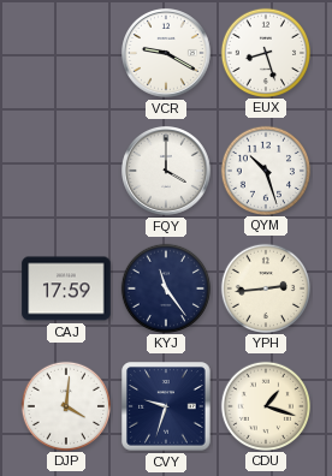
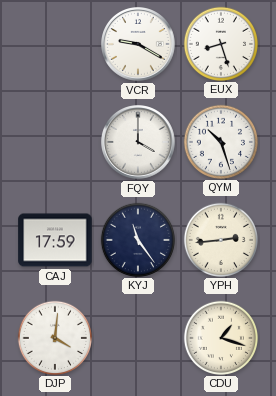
CVY: 9:33 -> none (166, 406)
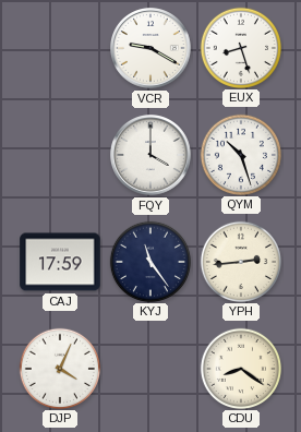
DJP: 4:01 -> 4:04 (59, 368)
CDU: 1:18 -> 8:21 (240, 368)
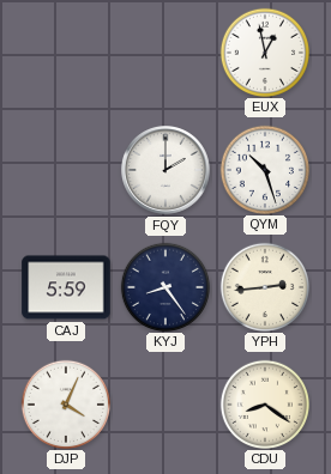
VCR: 9:20 -> none (152, 49)
EUX: 8:27 -> 12:58 (264, 51)
FQY: 4:00 -> 2:00 (167, 171)
CAJ: 17:59 -> 5:59 (66, 287)
KYJ: 11:24 -> 8:24 (164, 286)
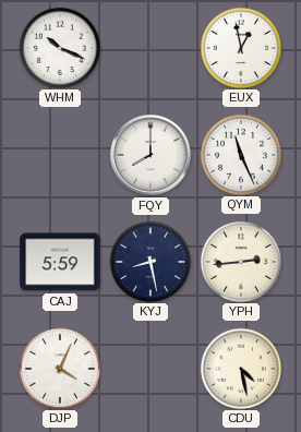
WHM: none -> 10:19 (59, 47)
FQY: 2:00 -> 8:00 (152, 156)
QYM: 10:27 -> 11:26 (240, 154)
KYJ: 8:24 -> 8:28 (149, 261)
CDU: 8:21 -> 4:28 (240, 368)
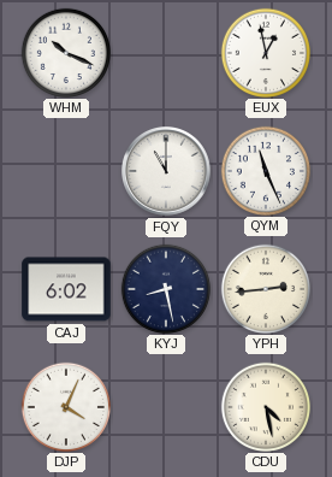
FQY: 8:00 -> 11:00 (167, 172)
CAJ: 5:59 -> 6:02 (66, 289)
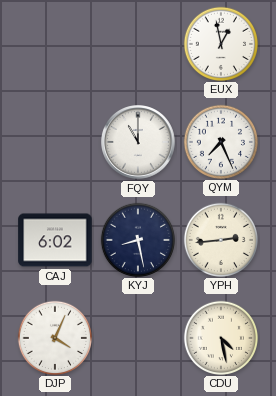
WHM: 10:19 -> none (65, 52)
QYM: 11:26 -> 7:26 (220, 141)
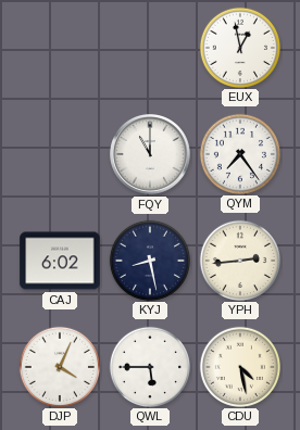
QYM: 7:26 -> 7:24 (239, 153)
QWL: none -> 5:45 (149, 366)
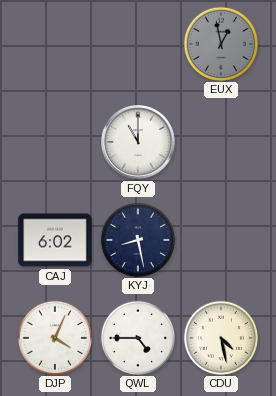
EUX dial: white -> grey (220, 43)
QYM: 7:24 -> none (239, 153)
YPH: 2:44 -> none (239, 260)
QWL: 5:45 -> 4:45 (137, 337)
